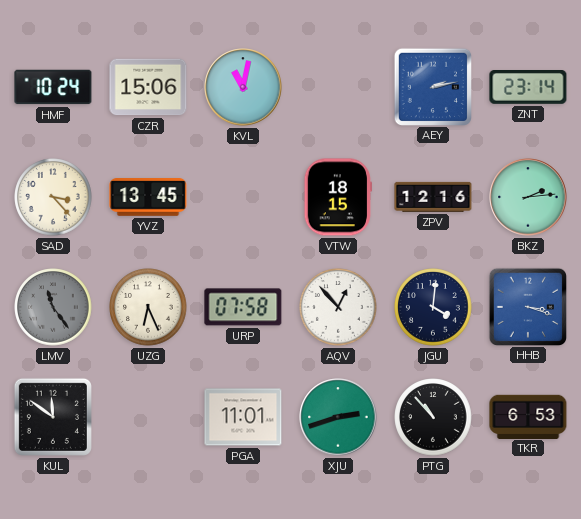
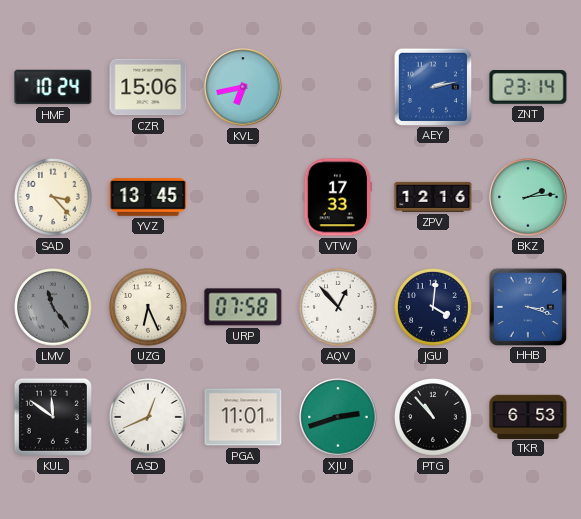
KVL: 11:02 -> 6:43 (243, 87)
VTW: 18:15 -> 17:33 (338, 197)
ASD: none -> 12:41 (148, 417)
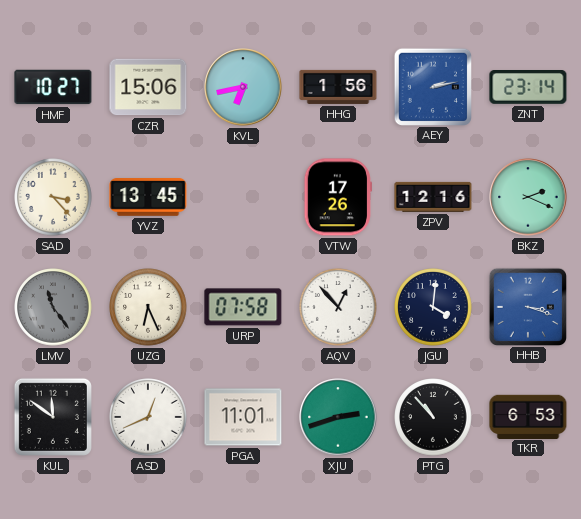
HMF: 10:24 -> 10:27 (53, 87)
HHG: none -> 1:56 (338, 87)
VTW: 17:33 -> 17:26 (338, 197)
BKZ: 2:14 -> 2:19 (528, 197)
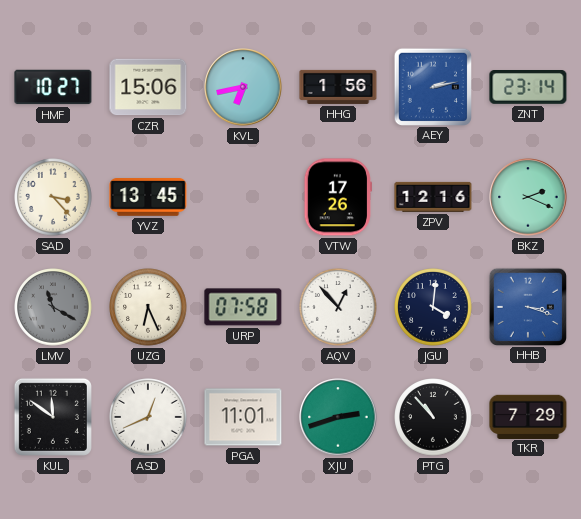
LMV: 11:24 -> 11:20 (53, 307)
TKR: 6:53 -> 7:29 (528, 416)
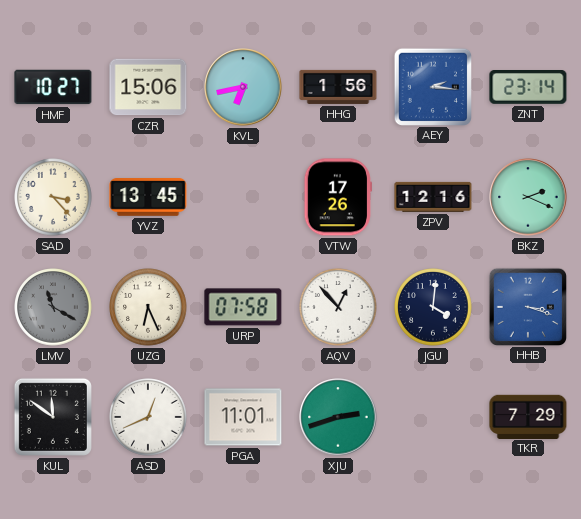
AEY: 2:13 -> 2:16 (432, 86)
PTG: 10:53 -> none (433, 417)
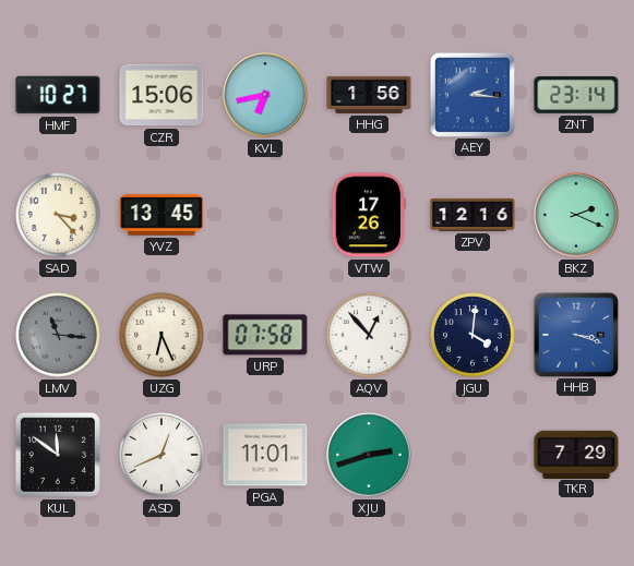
LMV: 11:20 -> 11:16 (58, 335)
